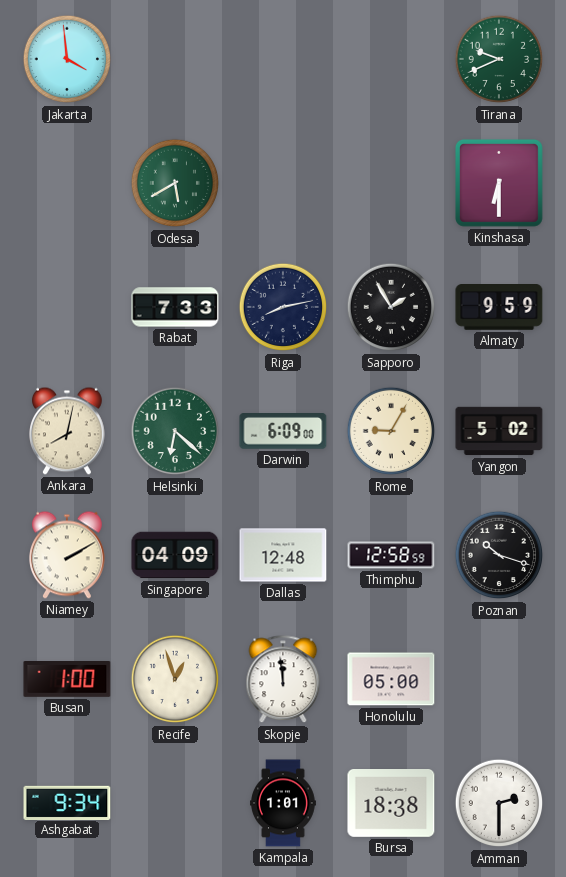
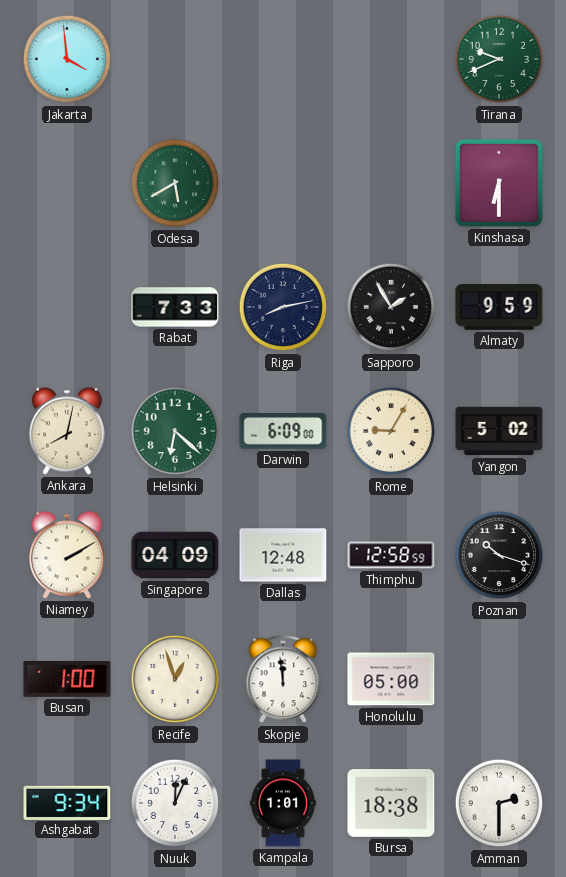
Nuuk: none -> 12:04 (175, 803)
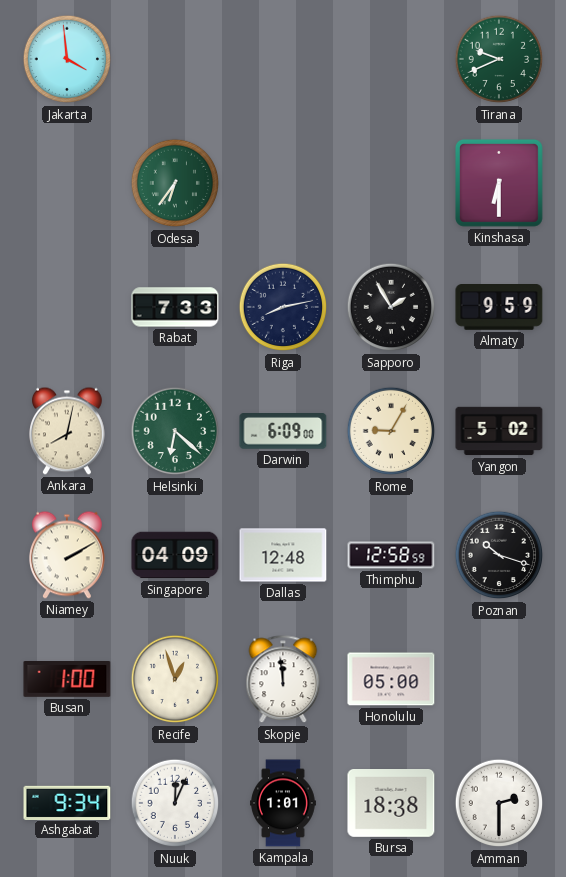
Odesa: 5:40 -> 6:36 (175, 183)
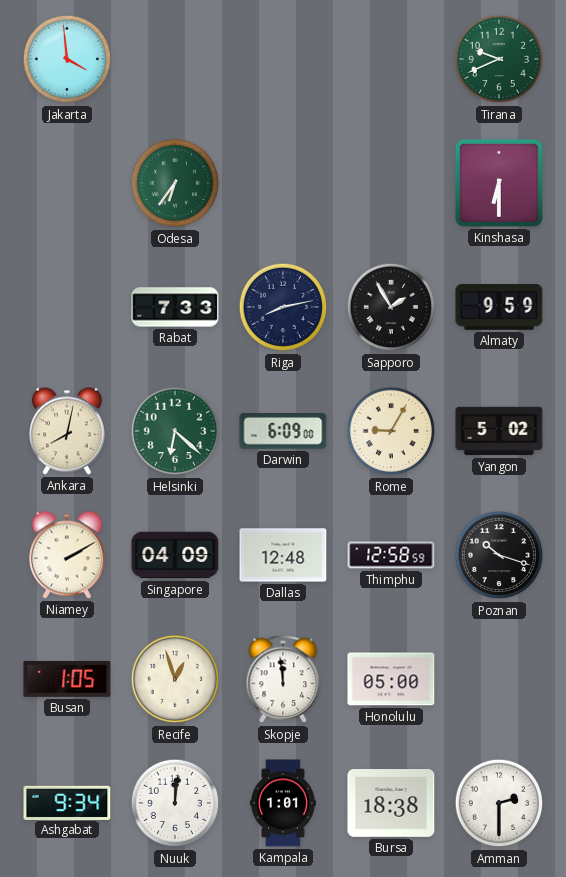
Busan: 1:00 -> 1:05 (67, 680)
Nuuk: 12:04 -> 12:01 (175, 803)
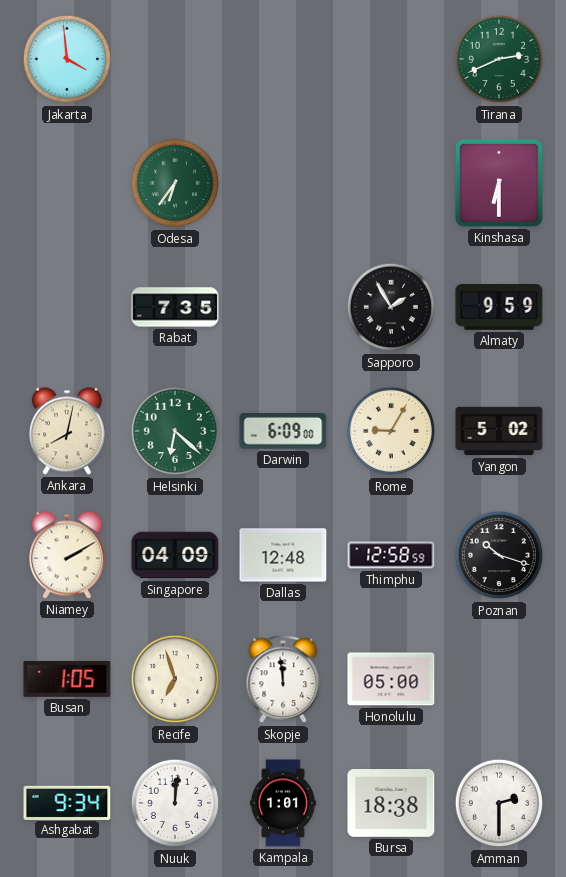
Tirana: 9:41 -> 2:41 (499, 59)
Rabat: 7:33 -> 7:35 (175, 307)
Riga: 8:13 -> none (283, 307)
Recife: 12:57 -> 6:57 (175, 679)
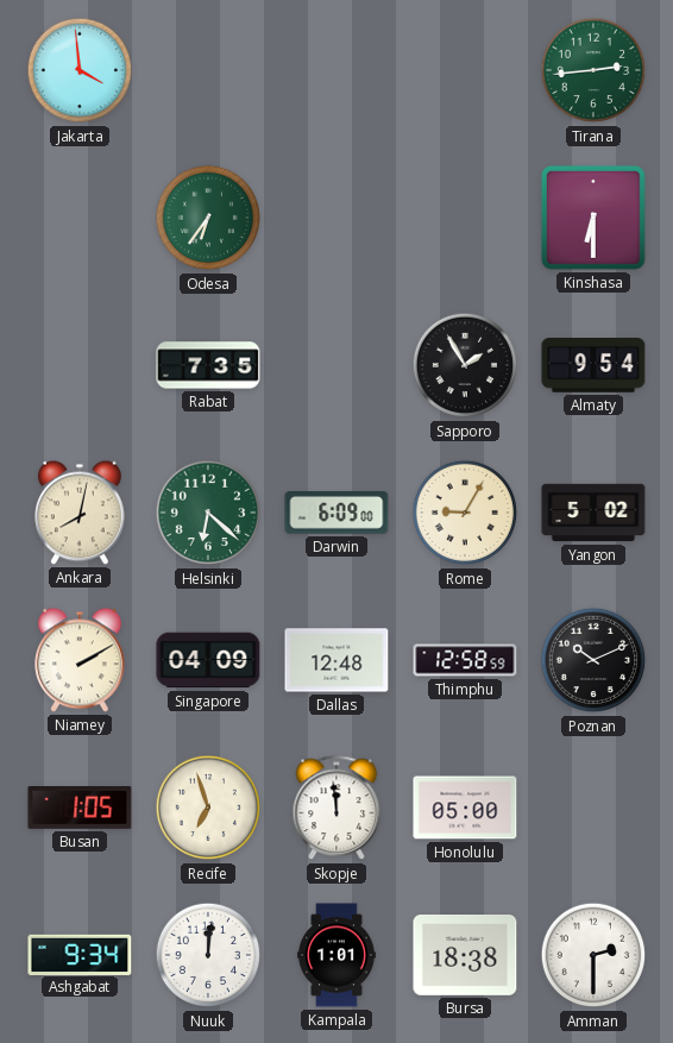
Tirana: 2:41 -> 2:44 (593, 70)
Almaty: 9:59 -> 9:54 (593, 366)
Poznan: 10:18 -> 10:11 (593, 660)
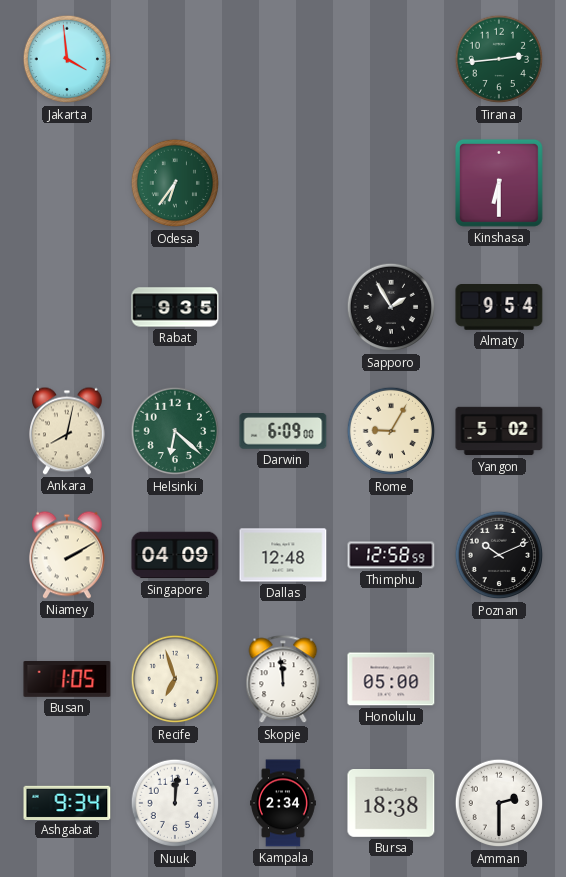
Rabat: 7:35 -> 9:35 (175, 307)
Kampala: 1:01 -> 2:34 (284, 803)
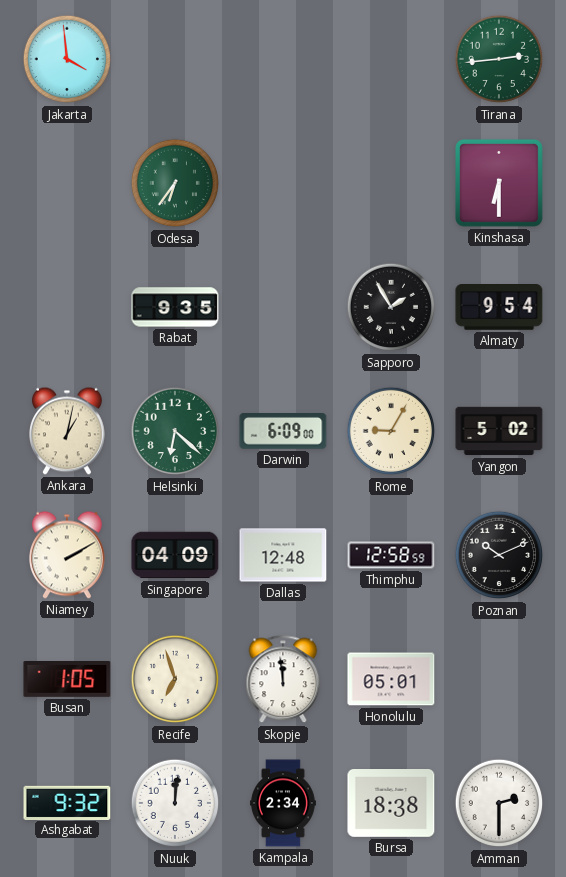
Ankara: 8:02 -> 1:02 (68, 431)
Honolulu: 05:00 -> 05:01 (391, 679)
Ashgabat: 9:34 -> 9:32 (67, 802)
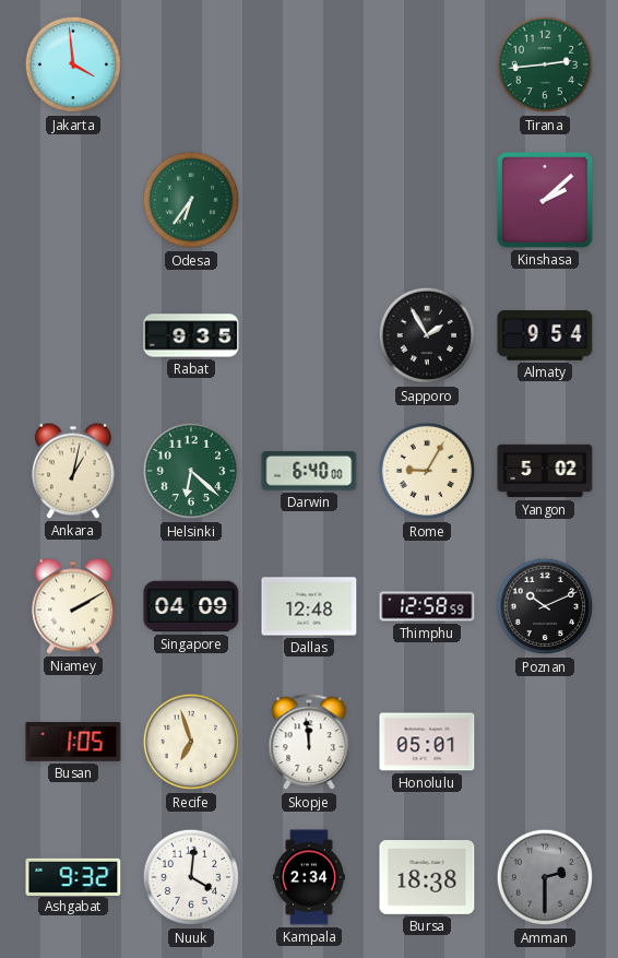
Kinshasa: 6:30 -> 2:08 (545, 200)
Darwin: 6:09 -> 6:40 (309, 472)
Nuuk: 12:01 -> 4:01 (191, 877)
Amman dial: white -> grey (545, 877)
